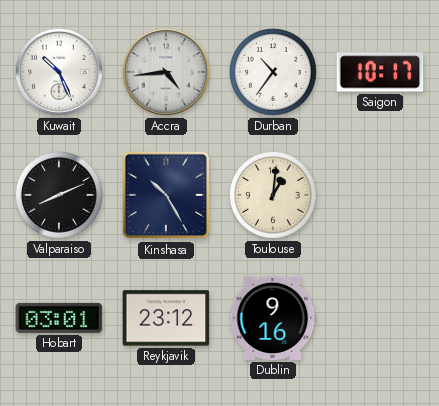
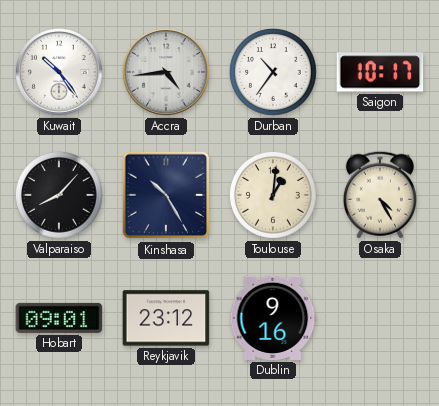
Kuwait: 10:26 -> 10:24 (60, 73)
Valparaiso: 8:11 -> 8:07 (59, 195)
Osaka: none -> 4:25 (380, 195)
Hobart: 03:01 -> 09:01 (59, 318)
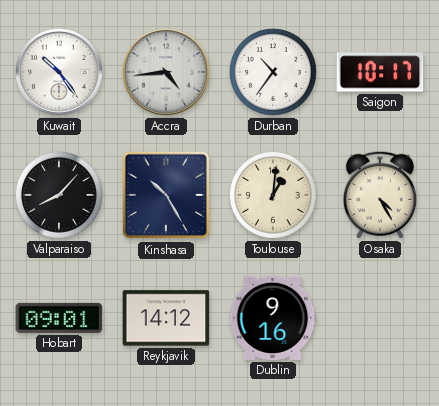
Reykjavik: 23:12 -> 14:12 (166, 318)
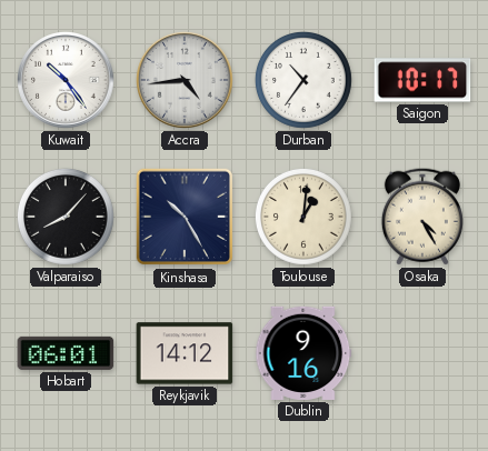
Hobart: 09:01 -> 06:01 (66, 353)
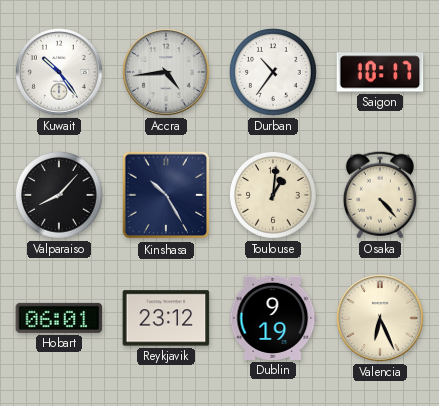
Osaka: 4:25 -> 4:23 (380, 195)
Reykjavik: 14:12 -> 23:12 (166, 318)
Dublin: 9:16 -> 9:19 (273, 318)
Valencia: none -> 6:26 (381, 319)
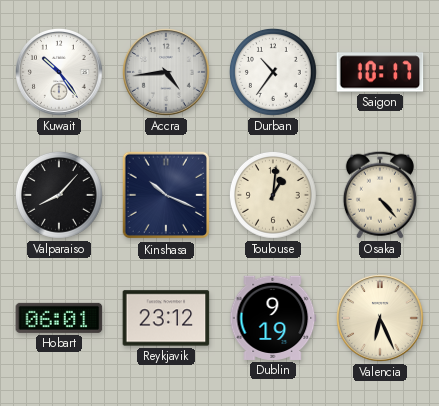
Kinshasa: 10:25 -> 10:19 (166, 195)
